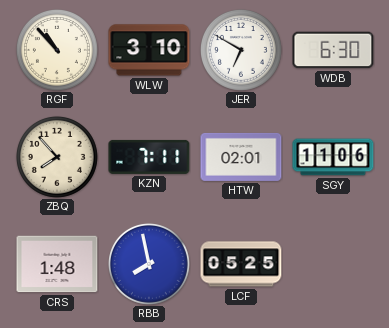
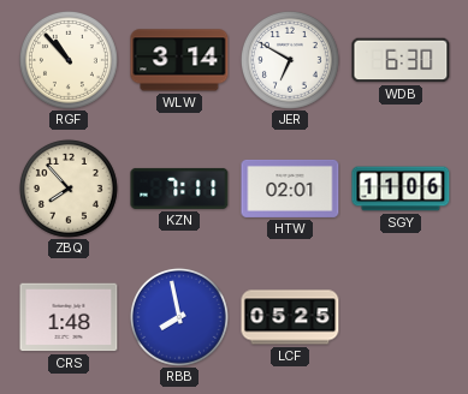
WLW: 3:10 -> 3:14 (179, 60)
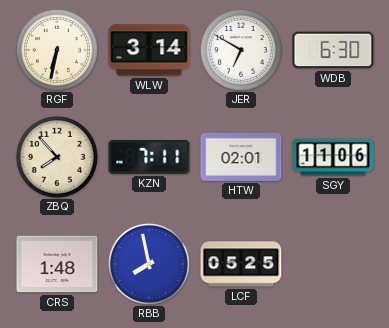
RGF: 10:53 -> 6:32 (57, 50)
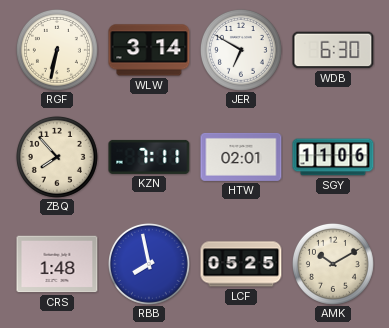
AMK: none -> 10:10 (333, 264)
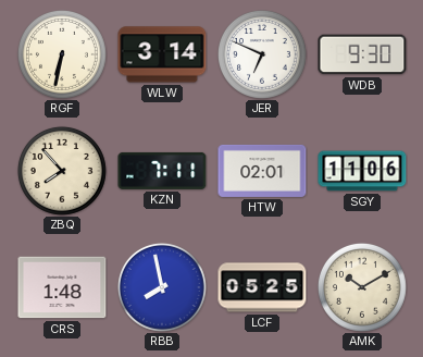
JER: 6:50 -> 6:49 (262, 54)
WDB: 6:30 -> 9:30 (362, 54)
